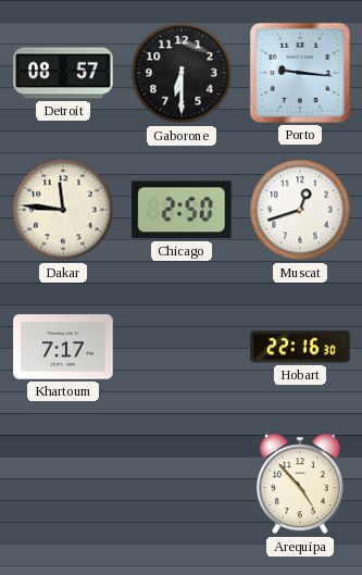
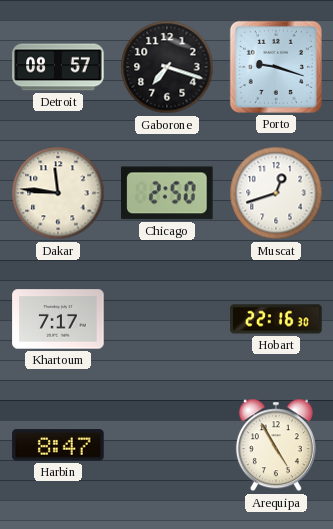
Gaborone: 6:30 -> 7:18 (167, 67)
Porto: 9:16 -> 9:18 (276, 67)
Harbin: none -> 8:47 (58, 445)
Arequipa: 4:53 -> 4:55 (276, 445)
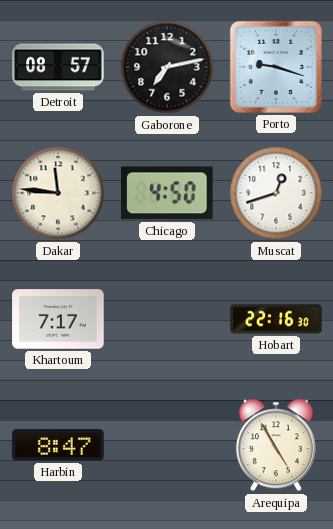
Gaborone: 7:18 -> 7:13 (167, 67)
Chicago: 2:50 -> 4:50 (168, 193)
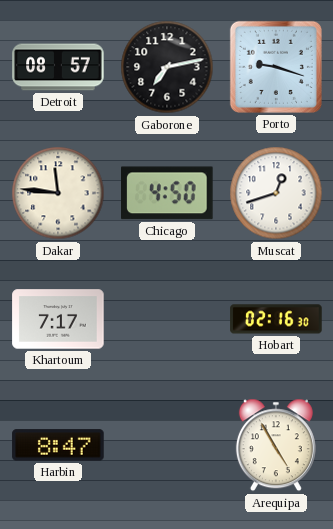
Hobart: 22:16 -> 02:16 (276, 319)
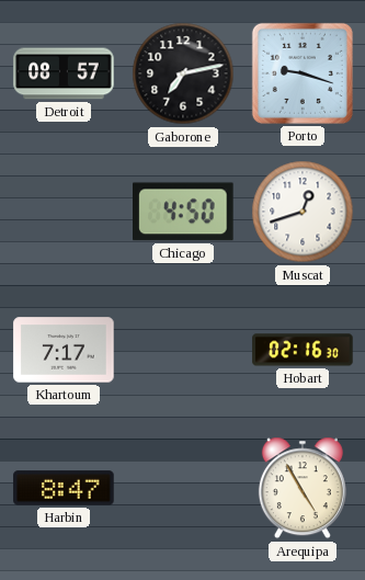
Dakar: 11:46 -> none (58, 193)
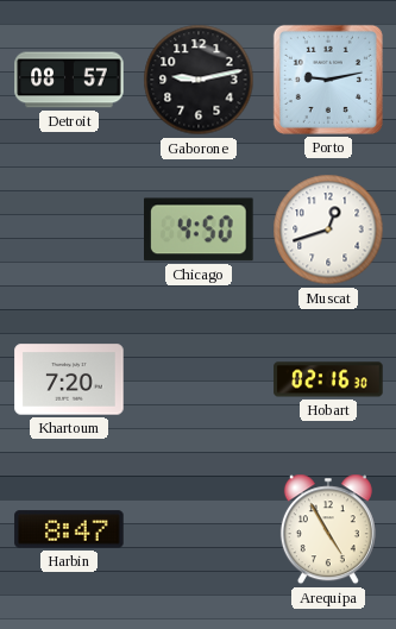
Gaborone: 7:13 -> 9:13 (199, 80)
Porto: 9:18 -> 9:13 (328, 80)
Khartoum: 7:17 -> 7:20 (69, 379)
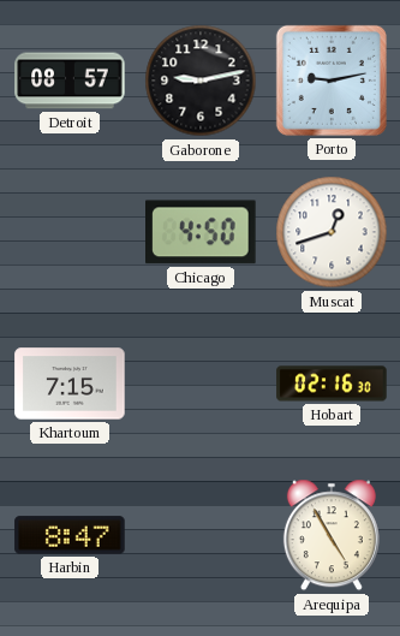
Khartoum: 7:20 -> 7:15 (70, 384)
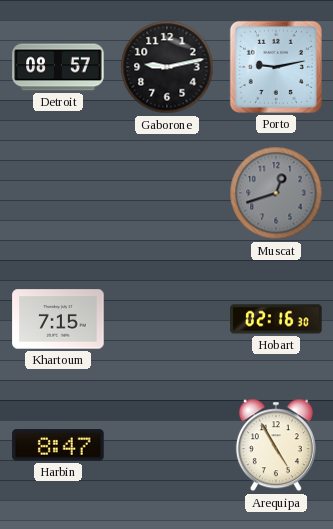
Chicago: 4:50 -> none (202, 232)
Muscat dial: white -> grey (276, 193)
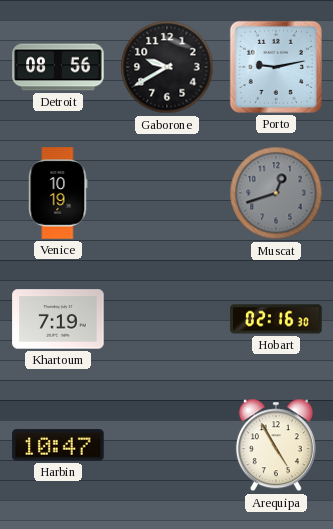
Detroit: 08:57 -> 08:56 (58, 67)
Gaborone: 9:13 -> 9:40 (167, 67)
Venice: none -> 10:19 (58, 193)
Khartoum: 7:15 -> 7:19 (58, 319)
Harbin: 8:47 -> 10:47 (58, 445)
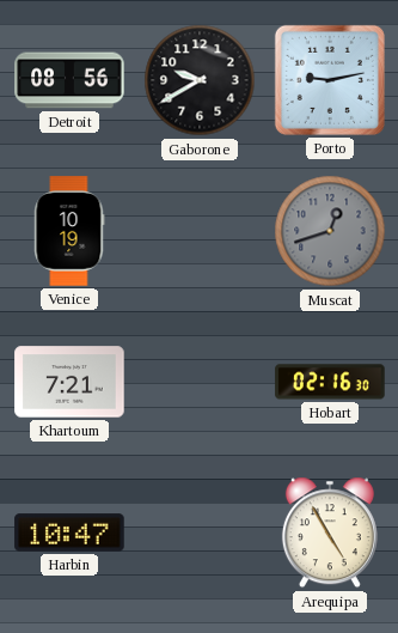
Khartoum: 7:19 -> 7:21 (69, 382)
